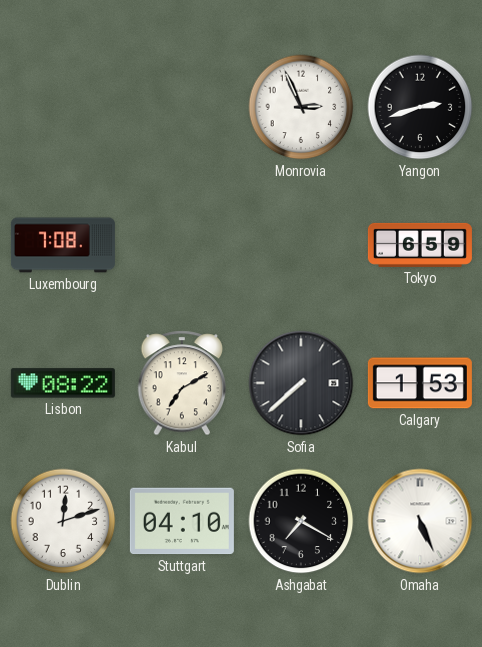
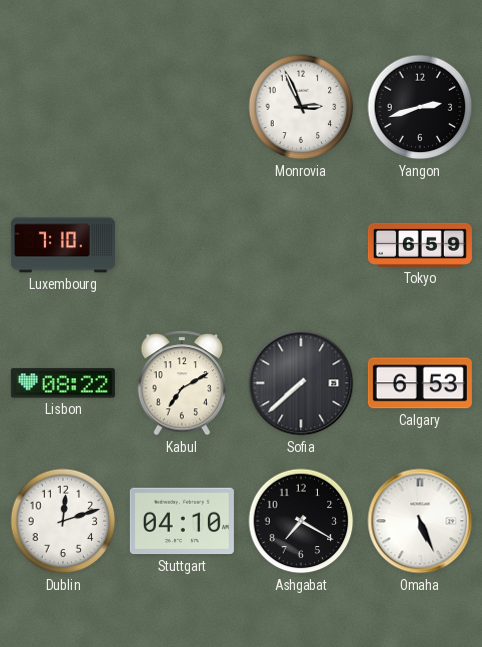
Luxembourg: 7:08 -> 7:10 (63, 245)
Calgary: 1:53 -> 6:53 (420, 383)
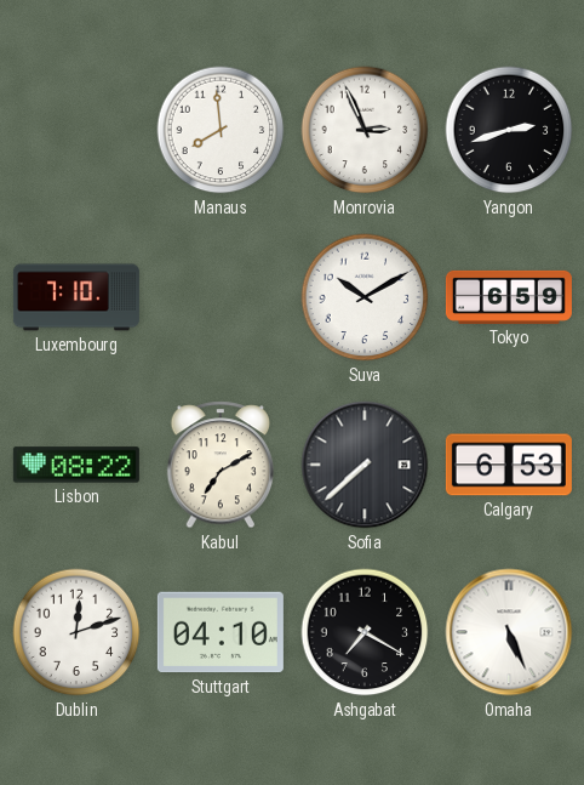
Manaus: none -> 7:59 (221, 130)
Suva: none -> 10:10 (365, 297)
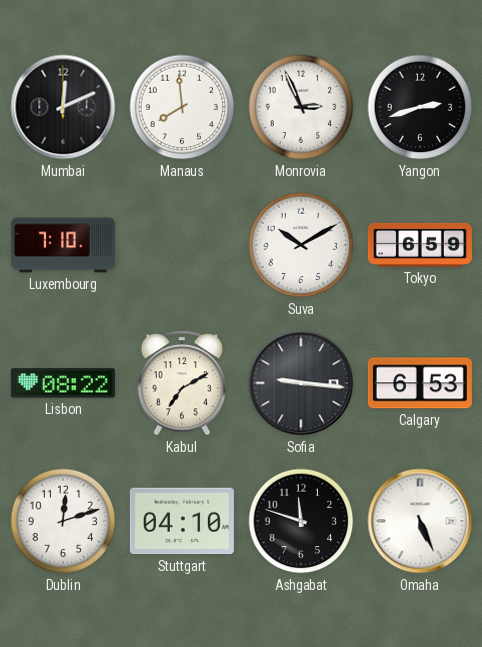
Mumbai: none -> 12:11 (63, 107)
Sofia: 7:38 -> 9:16 (301, 383)
Ashgabat: 7:20 -> 11:48 (301, 521)
